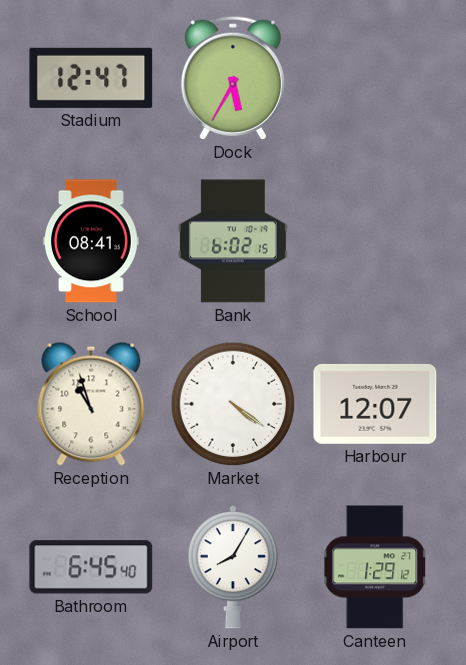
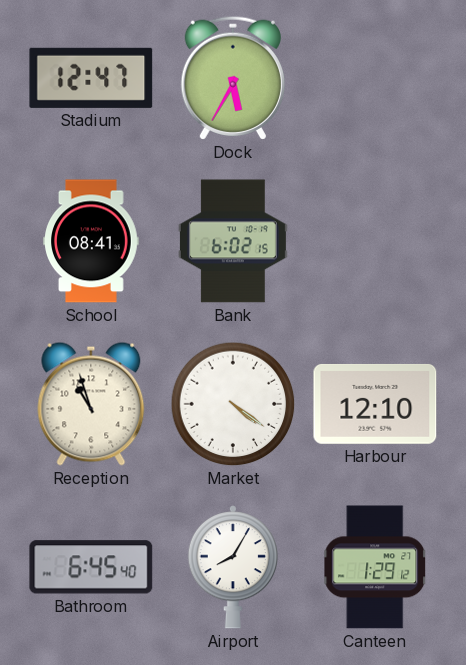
Harbour: 12:07 -> 12:10 (375, 404)
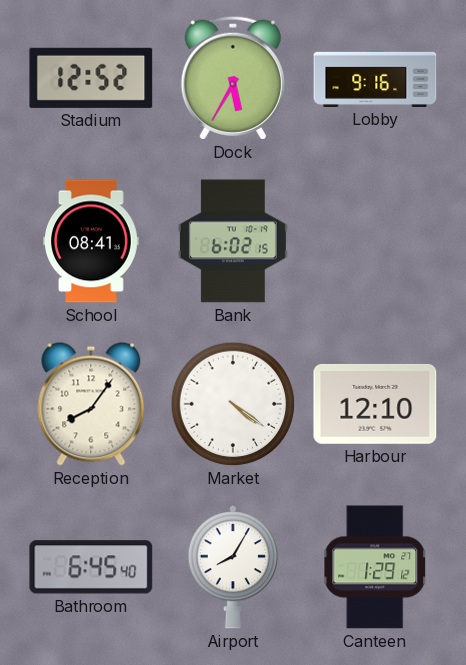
Stadium: 12:47 -> 12:52 (91, 78)
Lobby: none -> 9:16 (375, 78)
Reception: 10:57 -> 8:06 (91, 404)
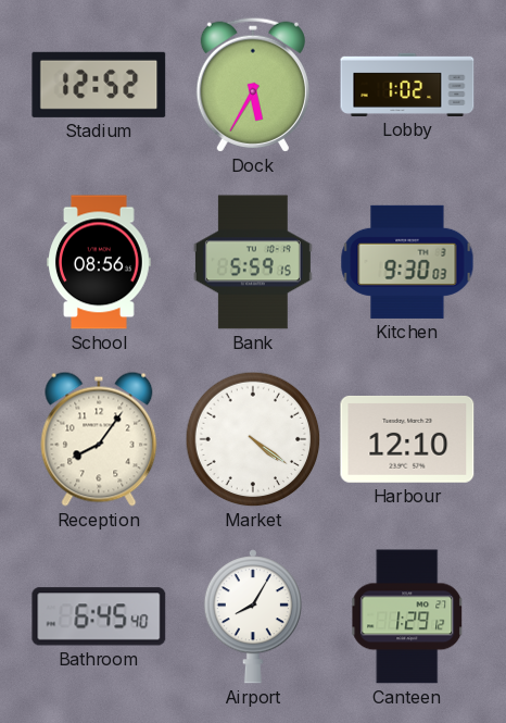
Lobby: 9:16 -> 1:02 (407, 85)
School: 08:41 -> 08:56 (100, 262)
Bank: 6:02 -> 5:59 (253, 262)
Kitchen: none -> 9:30 (407, 262)
